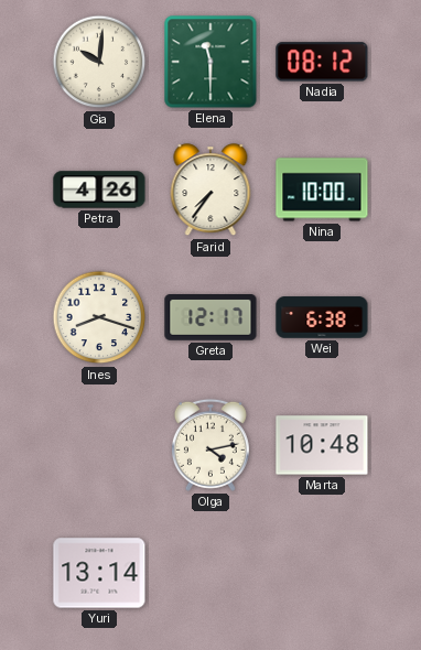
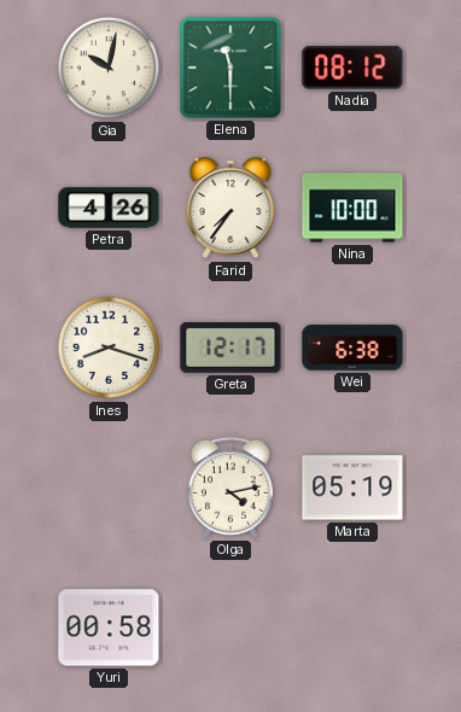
Gia: 10:01 -> 10:02 (109, 68)
Marta: 10:48 -> 05:19 (352, 488)
Yuri: 13:14 -> 00:58 (109, 628)
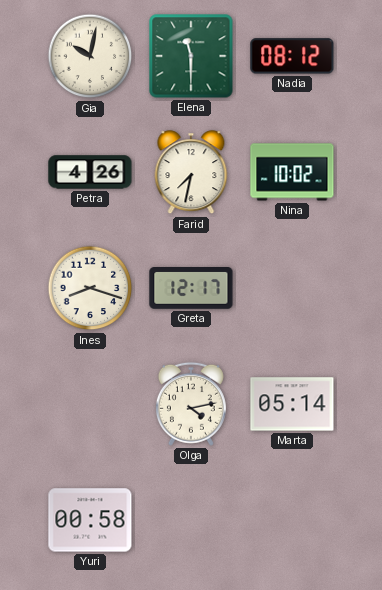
Farid: 7:36 -> 7:32 (191, 173)
Nina: 10:00 -> 10:02 (292, 172)
Wei: 6:38 -> none (352, 348)
Marta: 05:19 -> 05:14 (292, 404)
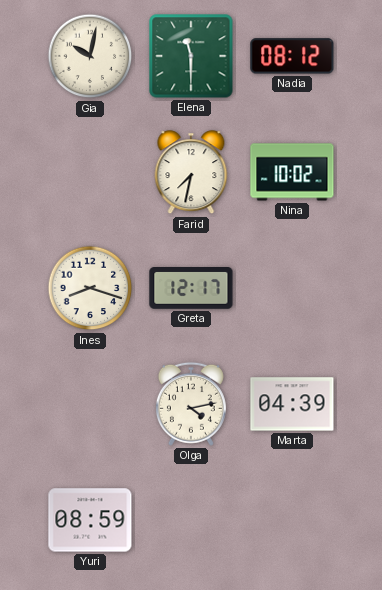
Petra: 4:26 -> none (90, 172)
Marta: 05:14 -> 04:39 (292, 404)
Yuri: 00:58 -> 08:59 (90, 520)
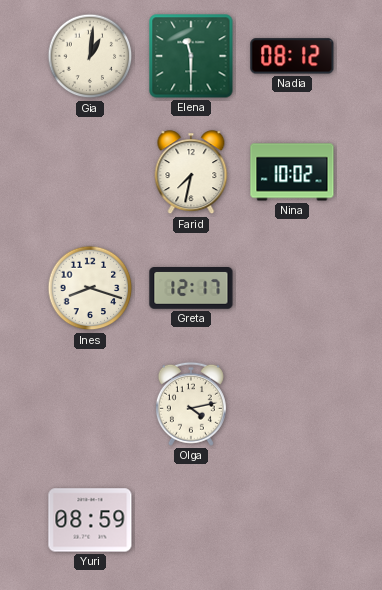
Gia: 10:02 -> 1:01 (90, 56)
Marta: 04:39 -> none (292, 404)
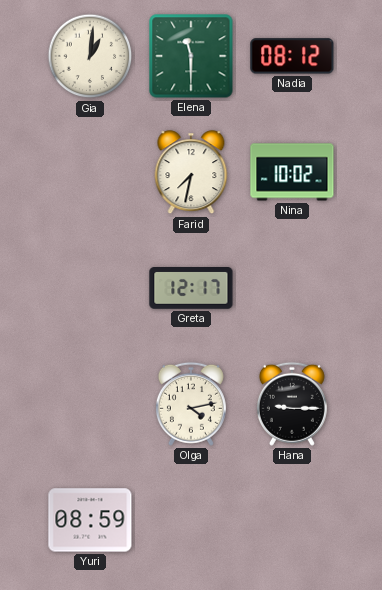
Ines: 8:18 -> none (90, 288)
Hana: none -> 9:15 (292, 404)
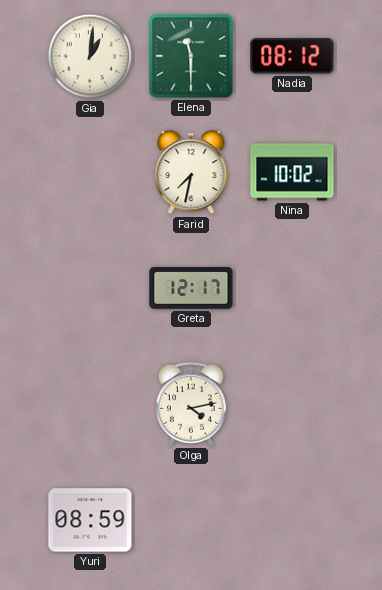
Hana: 9:15 -> none (292, 404)
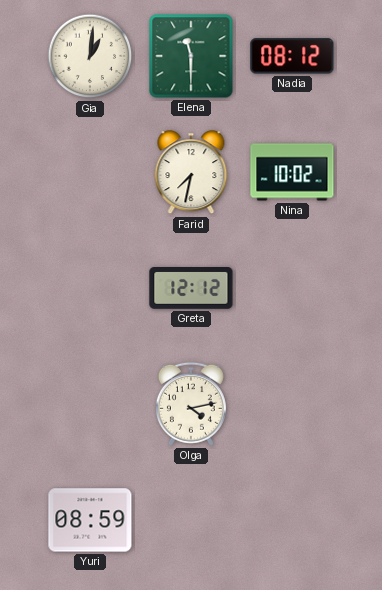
Greta: 12:17 -> 12:12 (191, 289)
